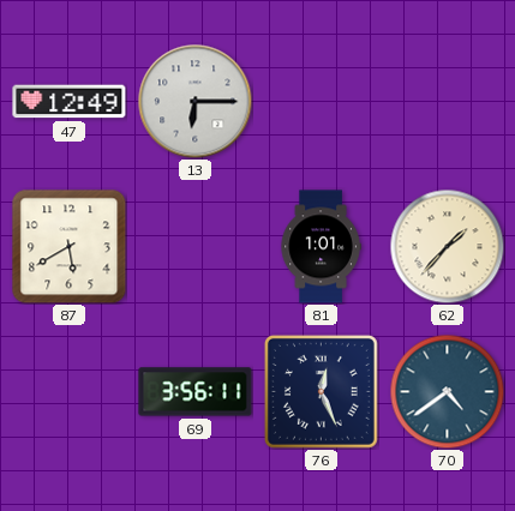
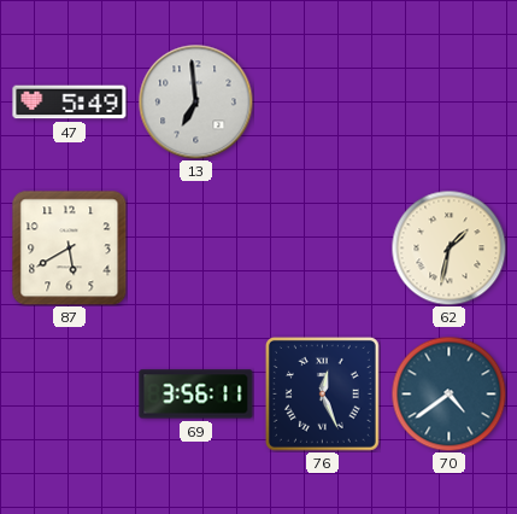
47: 12:49 -> 5:49 (70, 103)
13: 6:15 -> 6:59 (195, 101)
81: 1:01 -> none (321, 247)
62: 1:37 -> 1:32 (448, 247)
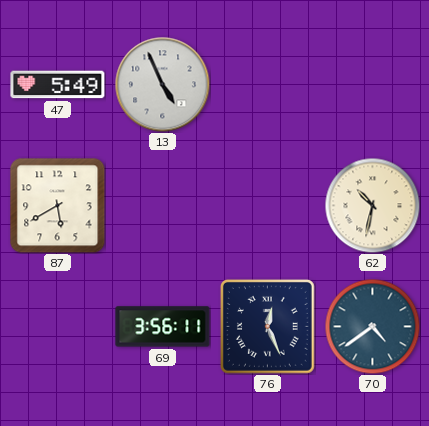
13: 6:59 -> 4:56 (162, 84)
62: 1:32 -> 10:32 (372, 205)
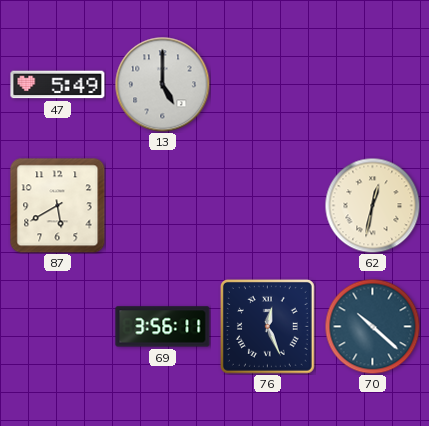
13: 4:56 -> 5:00 (162, 84)
62: 10:32 -> 12:32 (372, 205)
70: 4:39 -> 10:22 (372, 326)
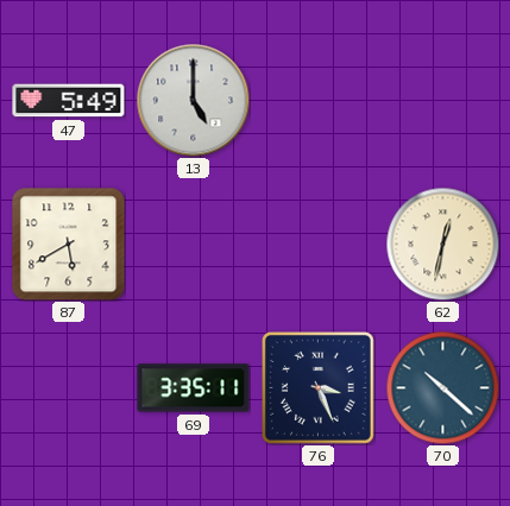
69: 3:56 -> 3:35 (194, 388)
76: 12:26 -> 3:26 (317, 387)
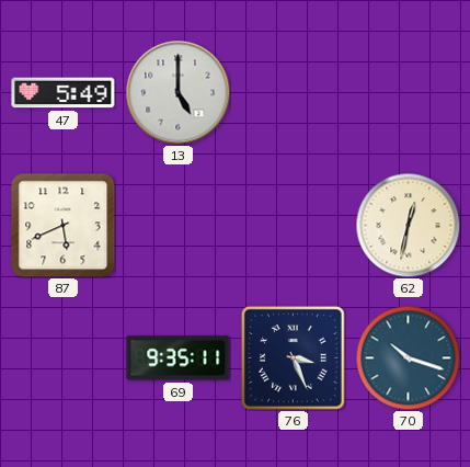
87: 5:40 -> 5:41 (64, 226)
69: 3:35 -> 9:35 (179, 358)
70: 10:22 -> 10:18 (408, 357)
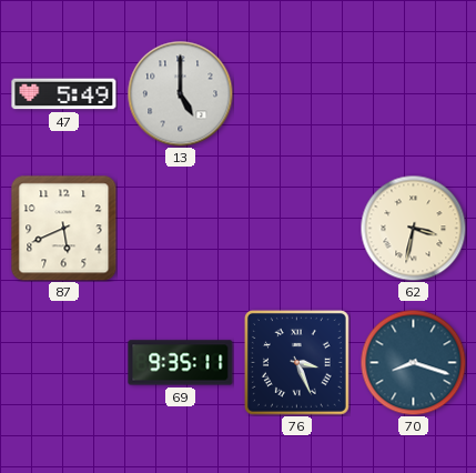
62: 12:32 -> 3:32 (413, 228)
70: 10:18 -> 8:18 (413, 362)
